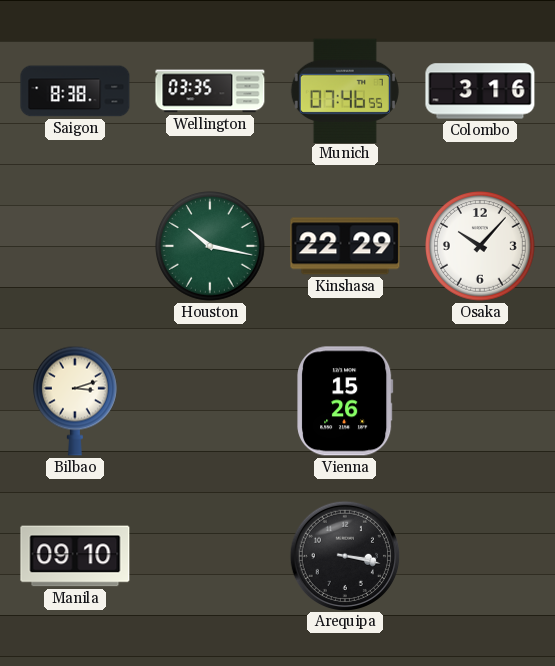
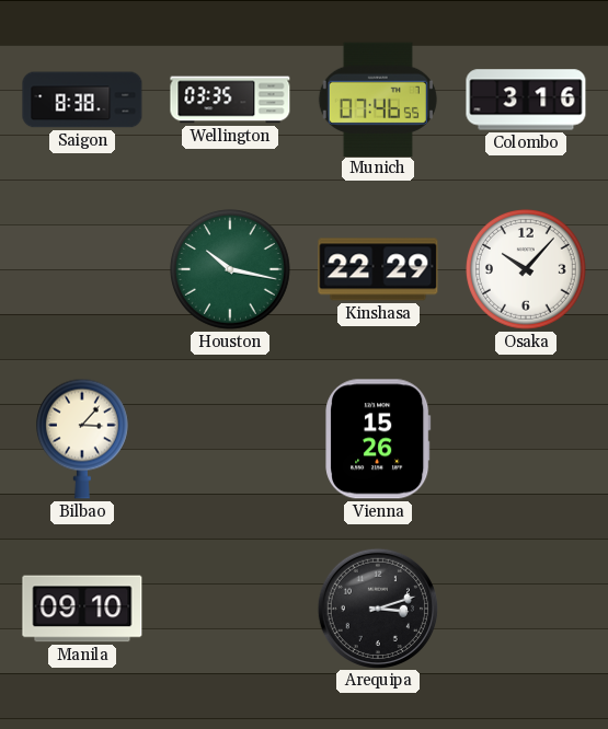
Bilbao: 3:12 -> 3:07 (82, 439)
Arequipa: 3:17 -> 3:12 (377, 607)
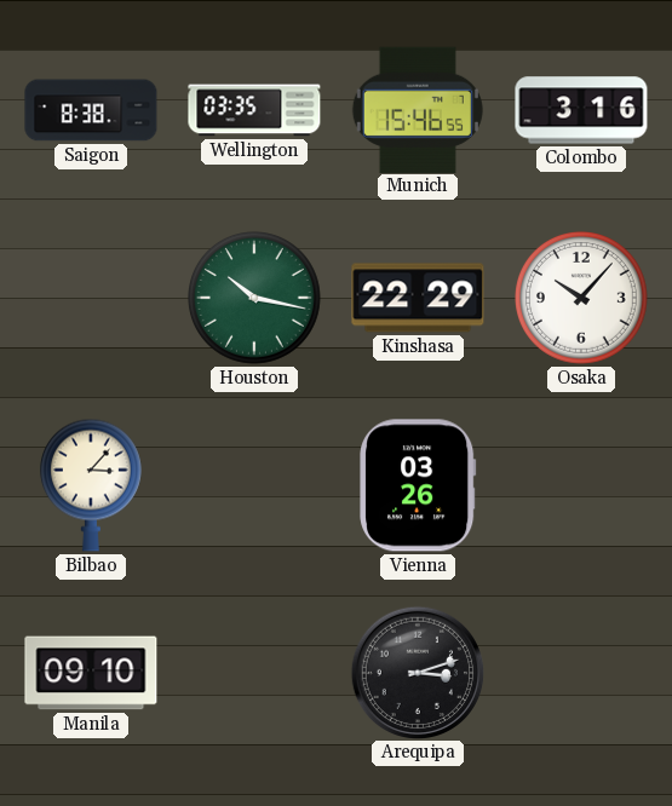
Munich: 07:46 -> 15:46 (418, 109)
Vienna: 15:26 -> 03:26 (418, 485)
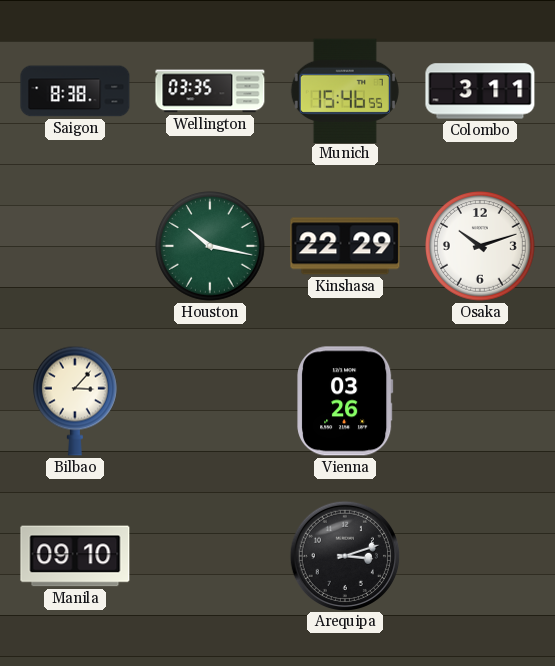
Colombo: 3:16 -> 3:11 (480, 91)
Osaka: 10:07 -> 10:12 (481, 247)
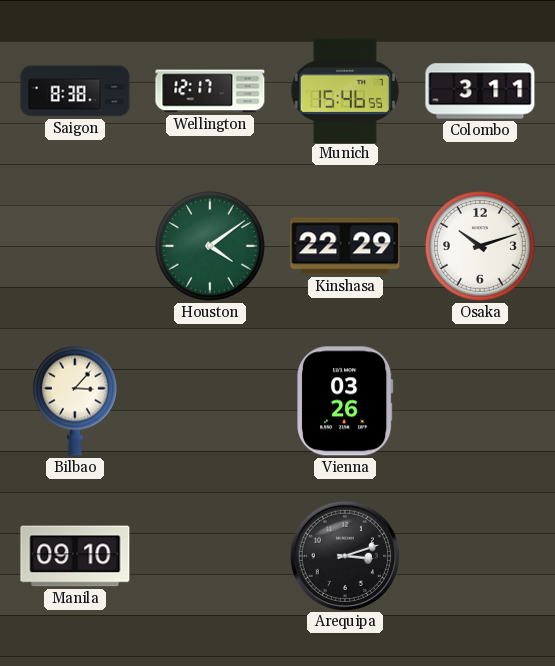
Wellington: 03:35 -> 12:17 (210, 91)
Houston: 10:17 -> 4:09 (211, 247)
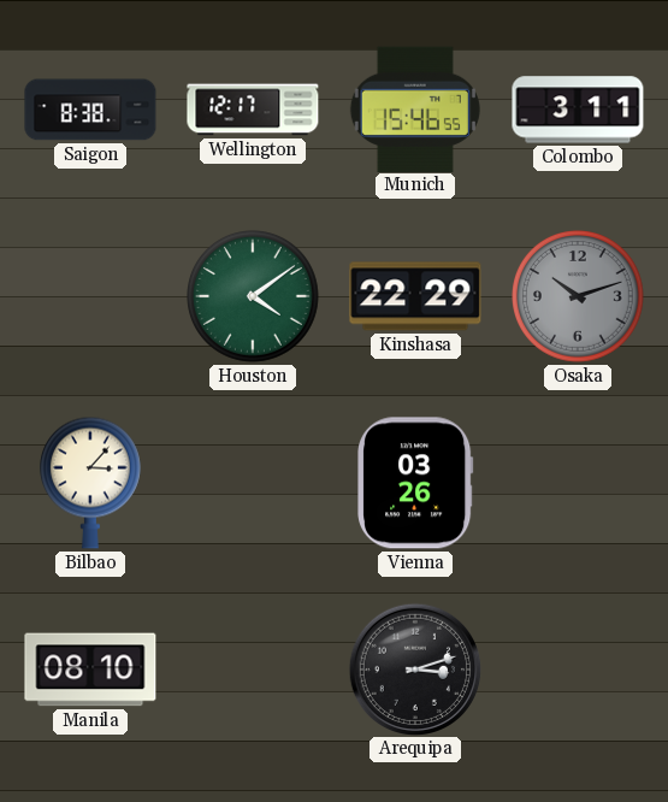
Osaka dial: white -> grey (579, 297)
Manila: 09:10 -> 08:10 (90, 670)
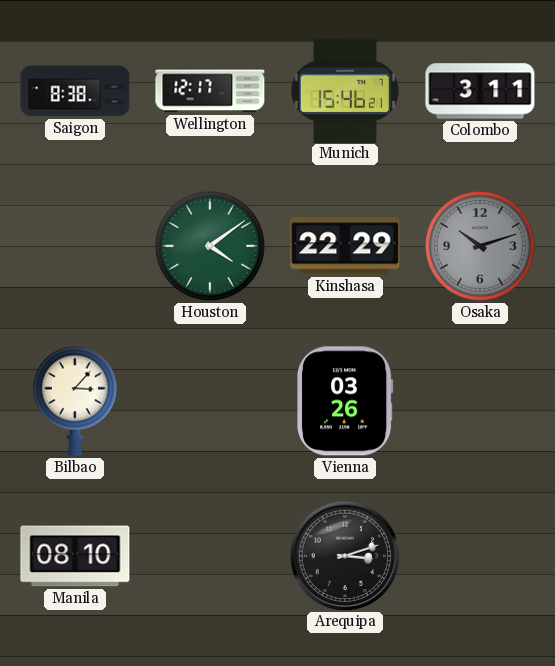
Munich: 15:46:55 -> 15:46:21 (345, 90)
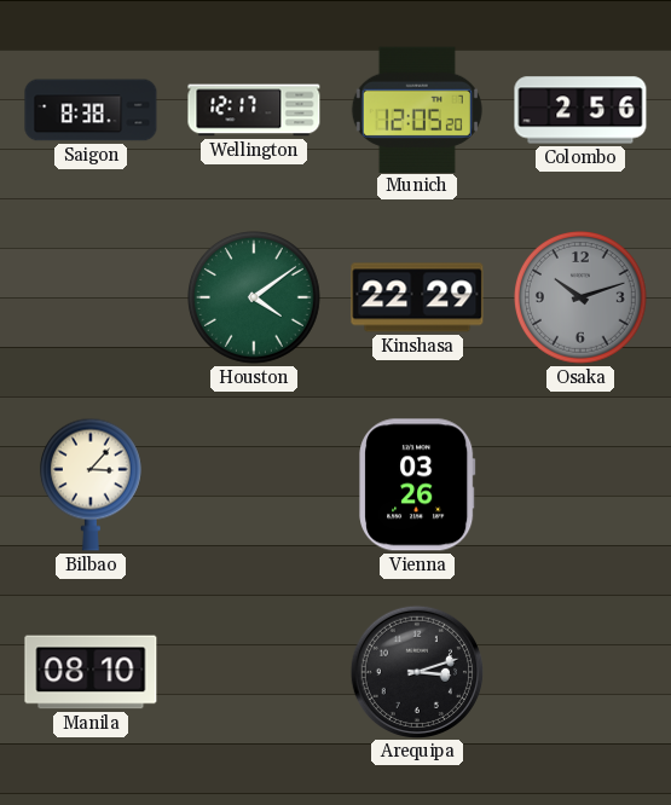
Munich: 15:46 -> 12:05 (417, 109)
Colombo: 3:11 -> 2:56 (580, 110)
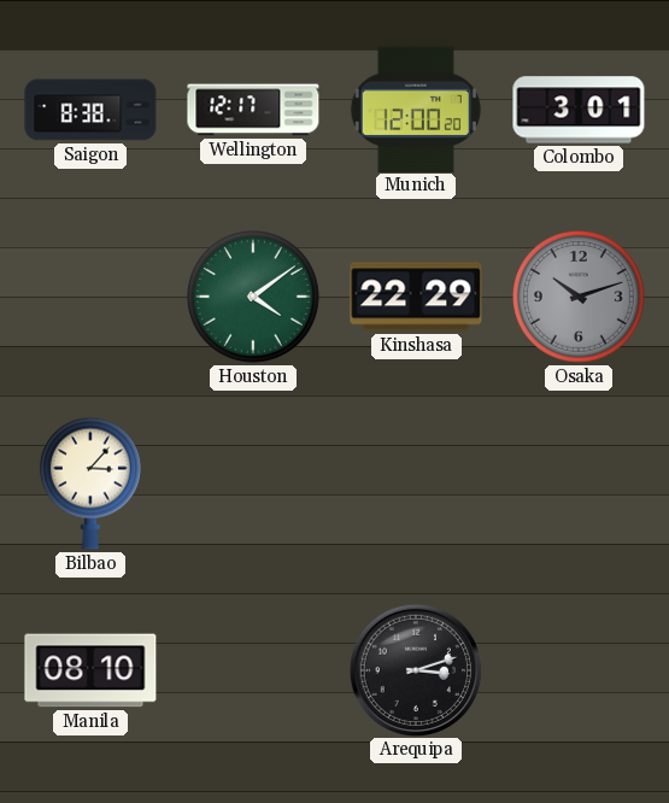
Munich: 12:05 -> 12:00 (416, 109)
Colombo: 2:56 -> 3:01 (579, 110)
Vienna: 03:26 -> none (417, 485)
